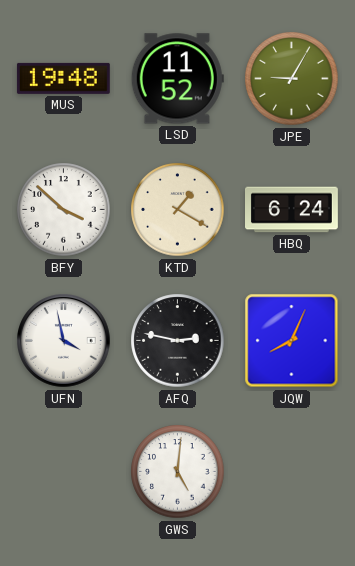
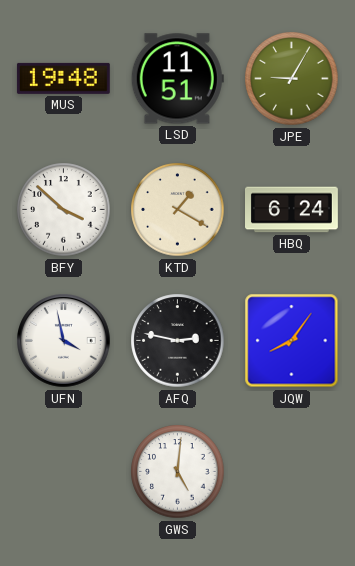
LSD: 11:52 -> 11:51 (177, 79)
JQW: 8:04 -> 8:06 (292, 341)
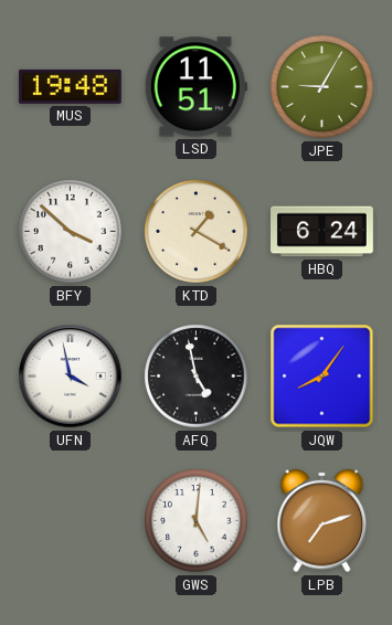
AFQ: 2:47 -> 4:58 (197, 377)
LPB: none -> 7:12 (322, 521)
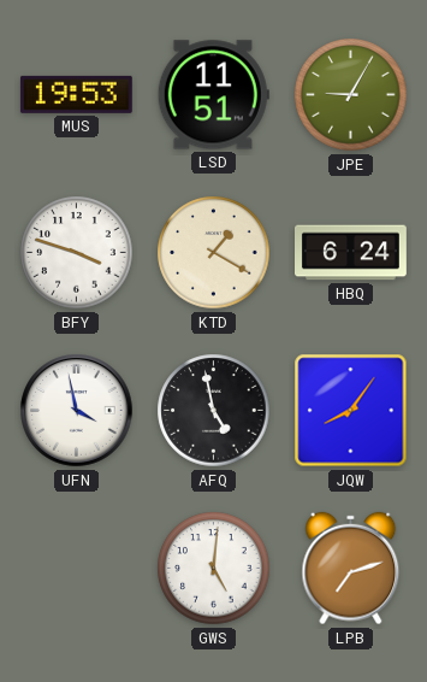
MUS: 19:48 -> 19:53 (76, 94)
BFY: 3:52 -> 3:48 (77, 253)
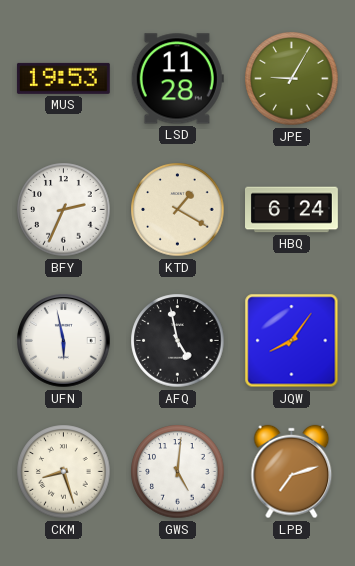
LSD: 11:51 -> 11:28 (177, 79)
BFY: 3:48 -> 2:34 (64, 210)
UFN: 3:58 -> 5:58 (64, 341)
CKM: none -> 8:27 (64, 472)
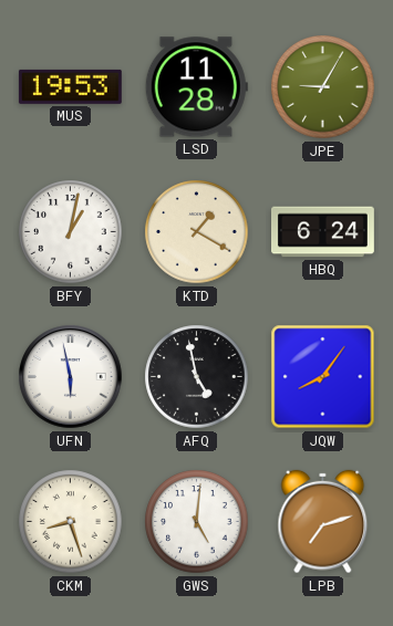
BFY: 2:34 -> 1:02 (71, 232)
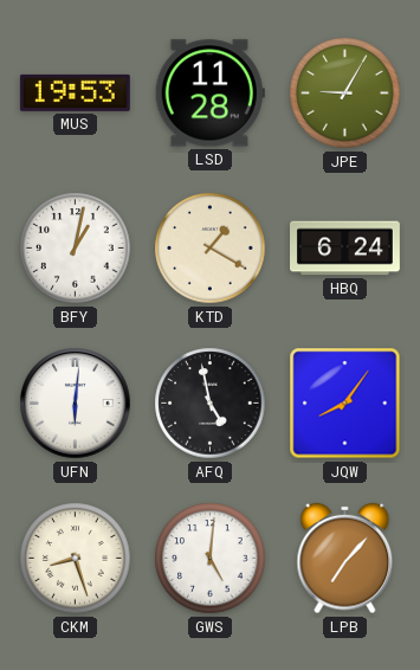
UFN: 5:58 -> 6:01 (76, 404)
LPB: 7:12 -> 7:07 (345, 559)
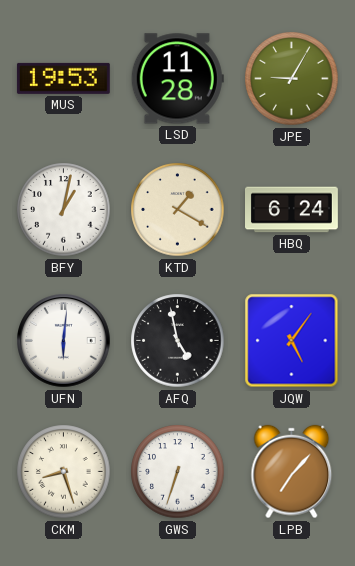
JQW: 8:06 -> 5:06 (292, 341)
GWS: 5:01 -> 6:33 (178, 472)
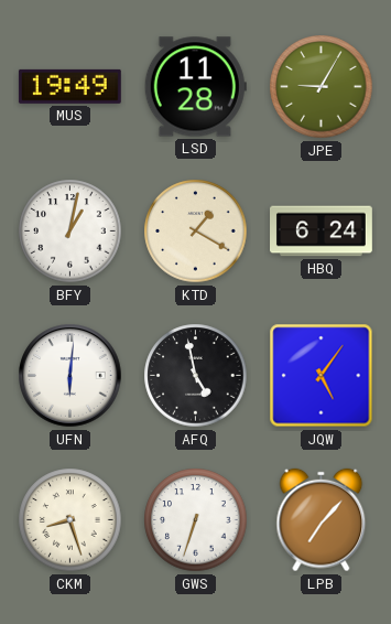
MUS: 19:53 -> 19:49 (69, 86)
